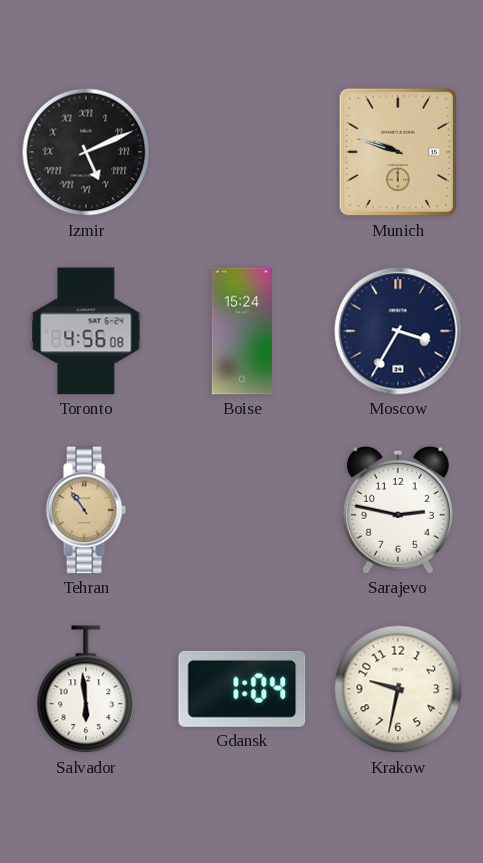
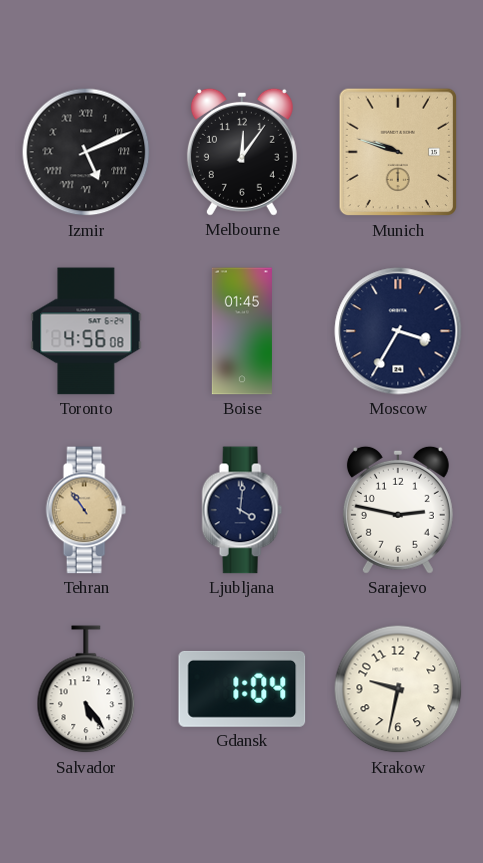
Melbourne: none -> 12:06 (242, 152)
Boise: 15:24 -> 01:45 (242, 331)
Ljubljana: none -> 4:01 (242, 510)
Salvador: 5:59 -> 5:24 (86, 690)
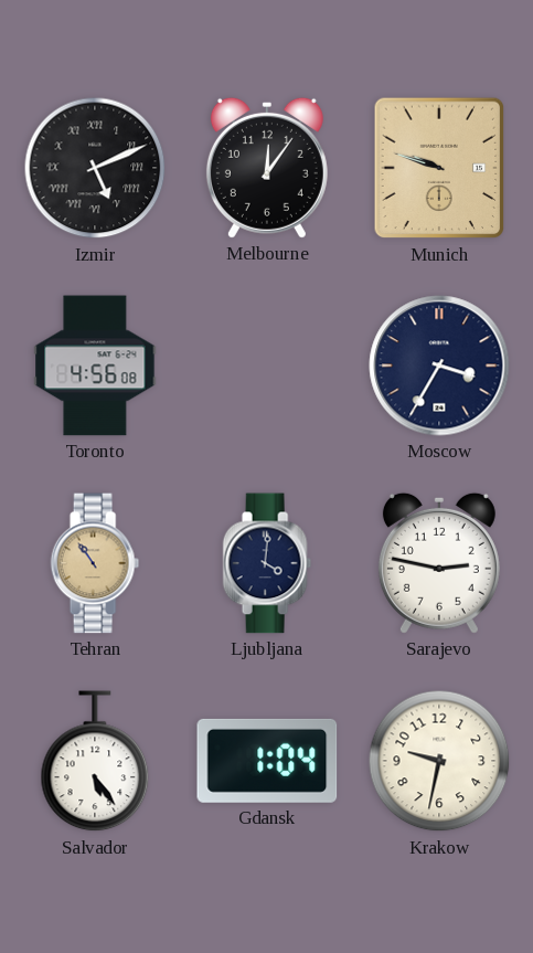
Boise: 01:45 -> none (242, 331)
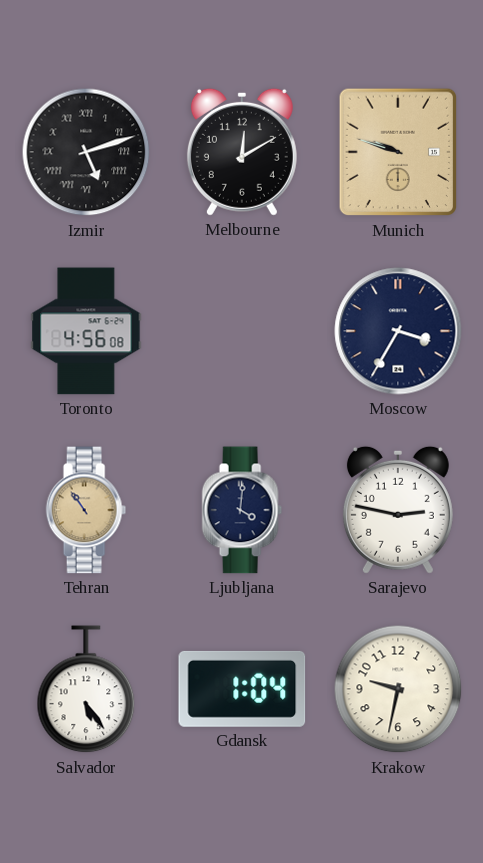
Izmir: 5:11 -> 5:12 (86, 152)
Melbourne: 12:06 -> 12:10 (242, 152)
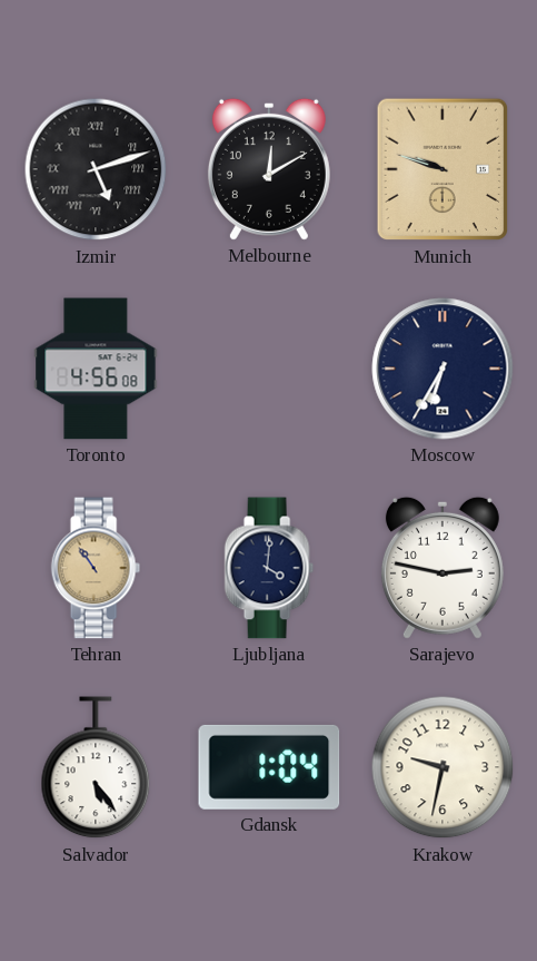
Moscow: 3:35 -> 6:35 (442, 369)
